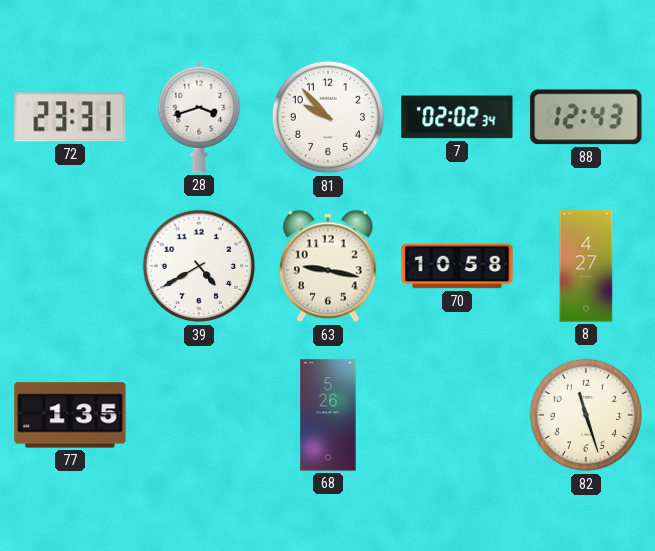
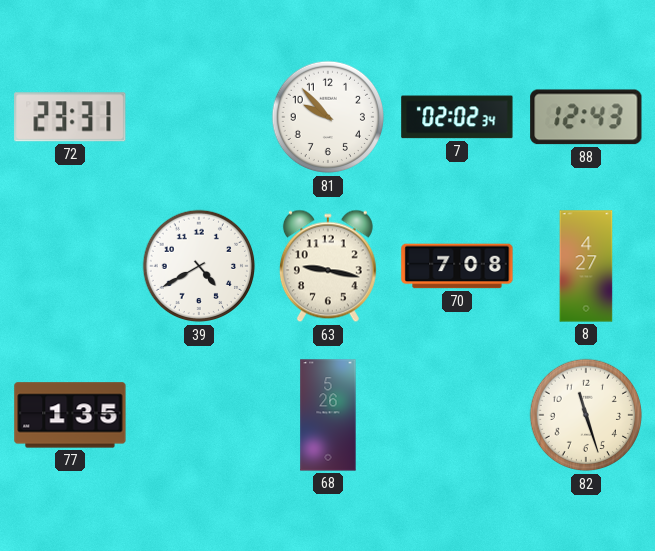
28: 3:42 -> none (199, 117)
70: 10:58 -> 7:08 (457, 266)
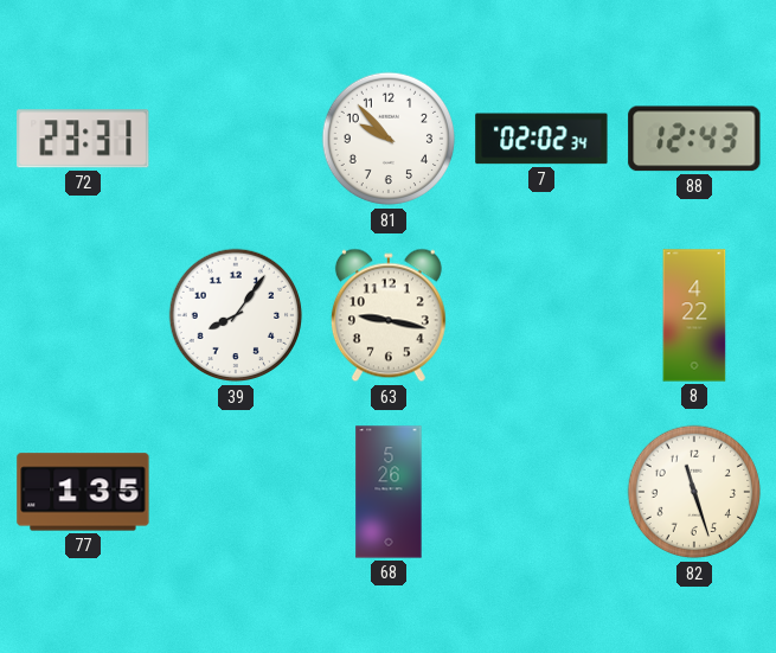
39: 4:40 -> 8:06 (236, 315)
70: 7:08 -> none (457, 266)
8: 4:27 -> 4:22 (694, 315)
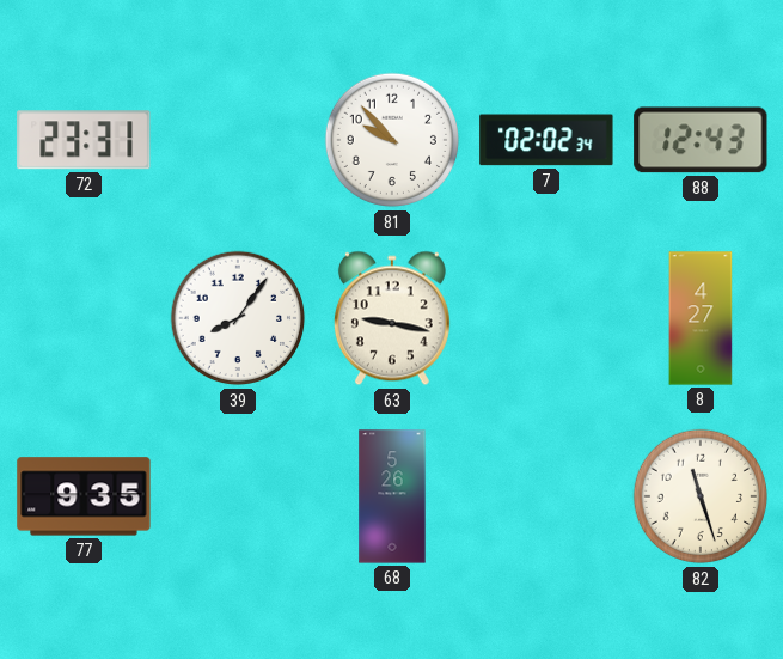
8: 4:22 -> 4:27 (701, 318)
77: 1:35 -> 9:35 (84, 496)
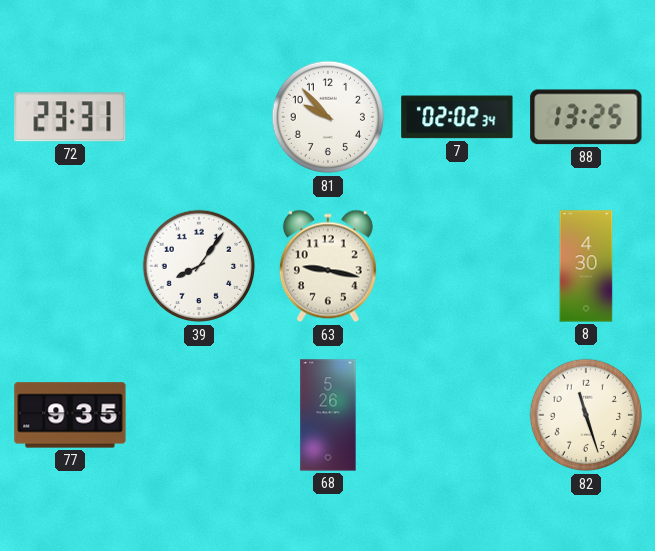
88: 12:43 -> 13:25 (586, 117)
8: 4:27 -> 4:30 (586, 266)
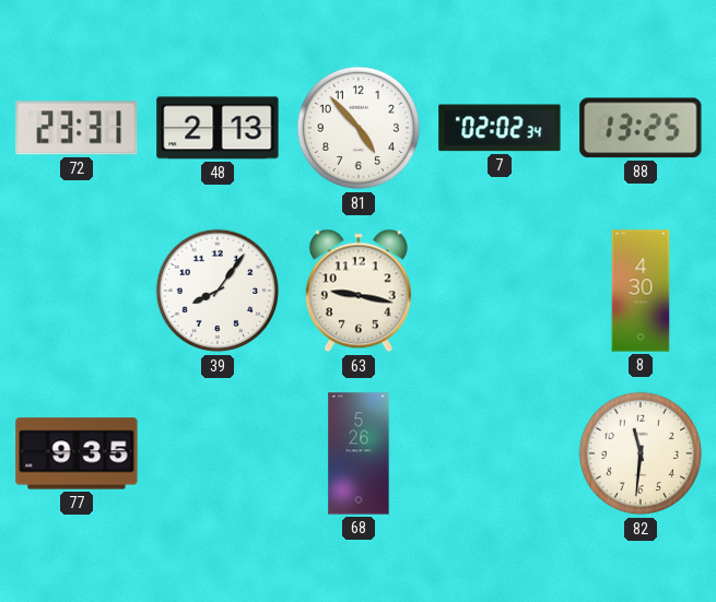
48: none -> 2:13 (218, 128)
81: 9:53 -> 4:53 (359, 128)
82: 11:27 -> 11:31 (641, 453)
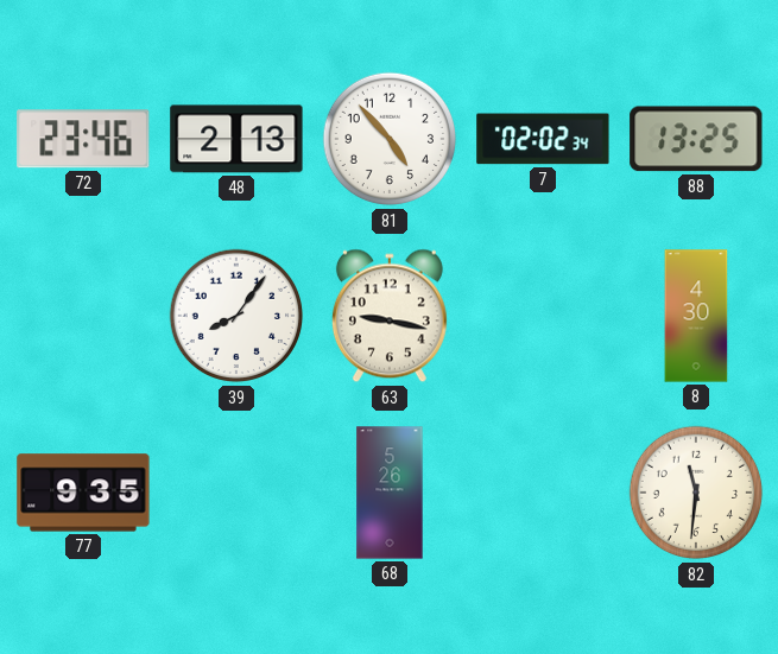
72: 23:31 -> 23:46 (83, 139)
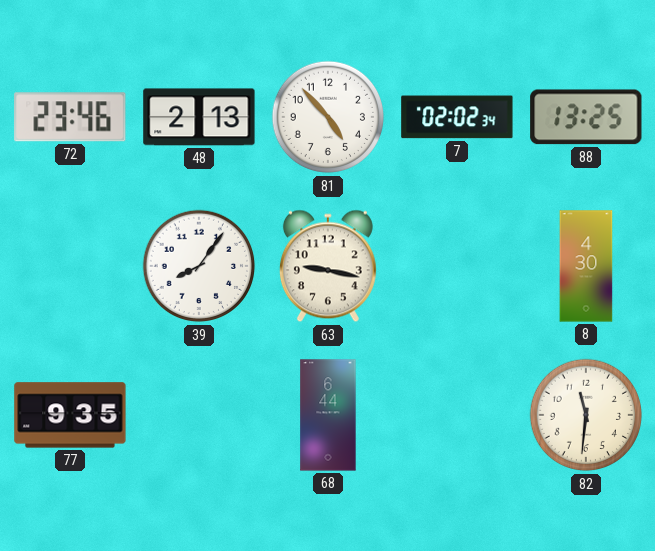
68: 5:26 -> 6:44 (328, 415)
